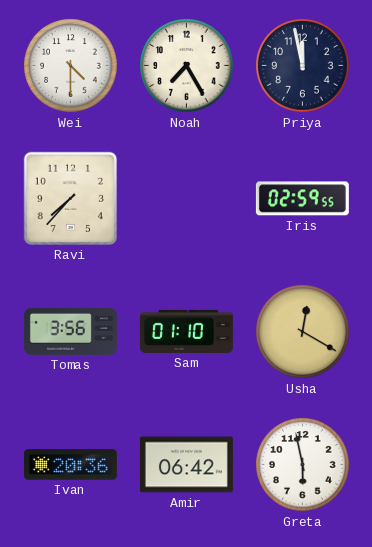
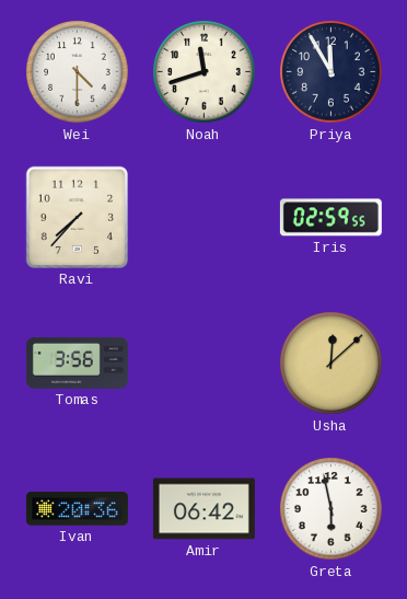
Noah: 7:25 -> 11:42 (205, 72)
Priya: 11:58 -> 11:55 (332, 72)
Sam: 01:10 -> none (186, 331)
Usha: 12:20 -> 12:08 (332, 364)
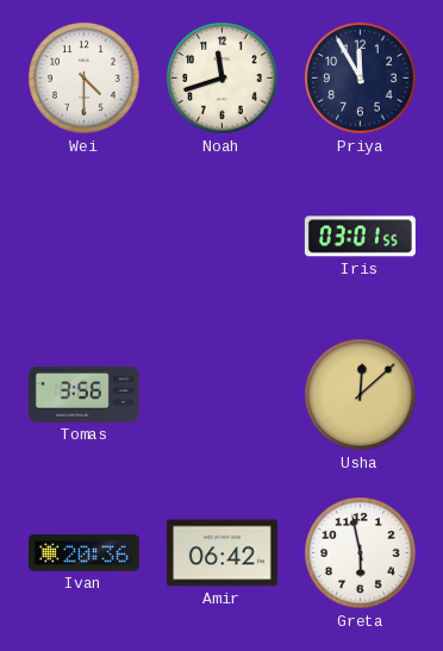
Ravi: 7:37 -> none (77, 217)
Iris: 02:59 -> 03:01 (360, 237)
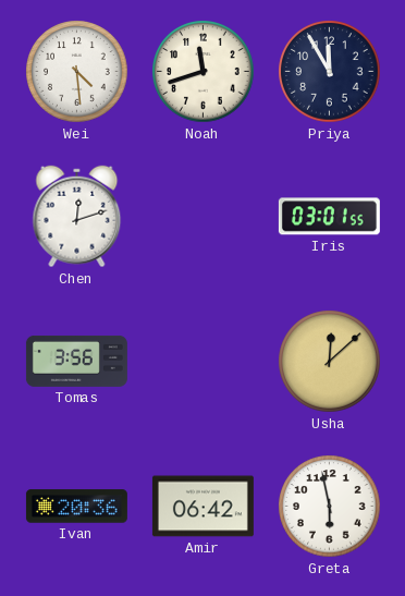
Wei: 4:30 -> 4:29 (77, 72)
Chen: none -> 12:12 (77, 217)
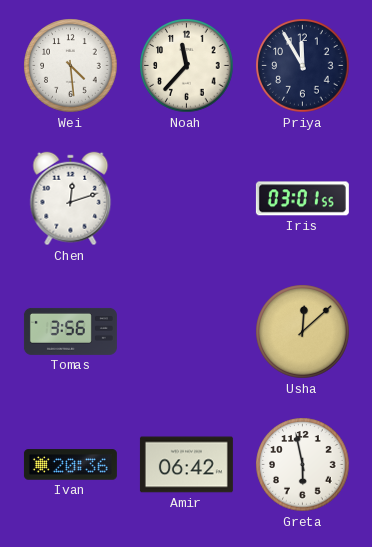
Noah: 11:42 -> 11:37 (187, 66)
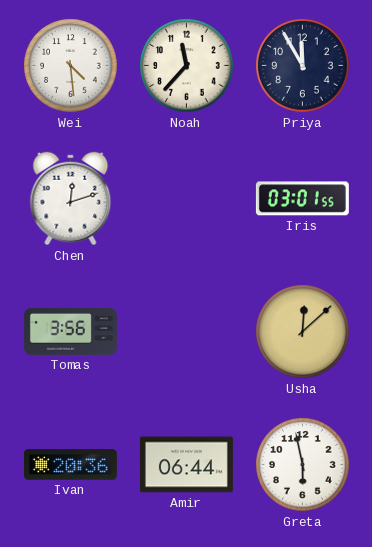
Amir: 06:42 -> 06:44 (186, 465)
